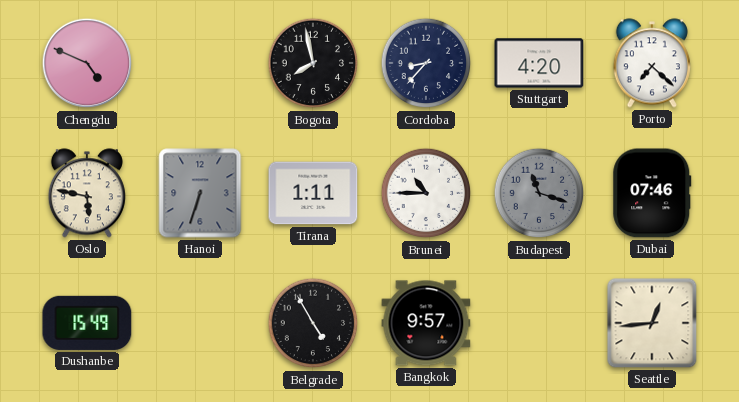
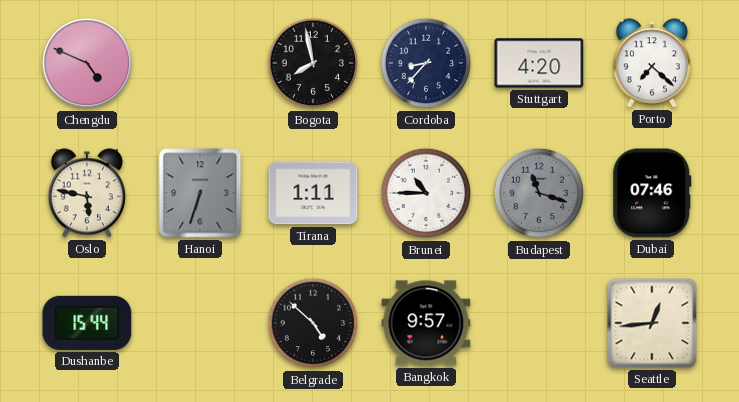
Dushanbe: 15:49 -> 15:44 (87, 323)
Belgrade: 4:55 -> 4:52 (313, 323)
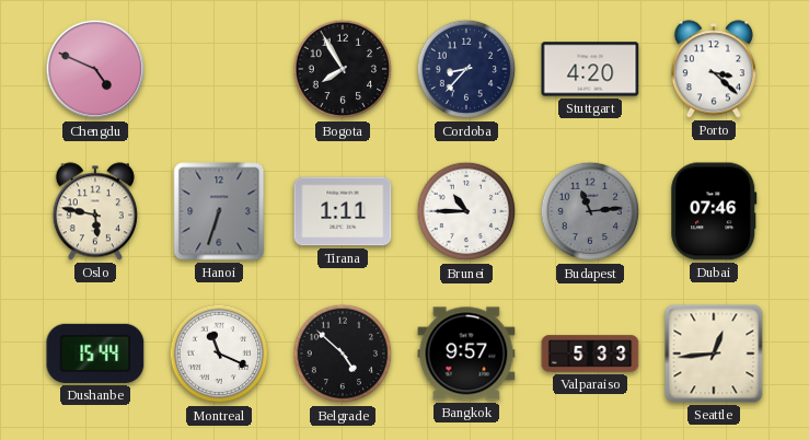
Bogota: 7:58 -> 7:55 (343, 69)
Porto: 7:22 -> 3:22 (714, 69)
Budapest: 11:18 -> 11:14 (590, 211)
Montreal: none -> 11:19 (219, 354)
Valparaiso: none -> 5:33 (590, 354)
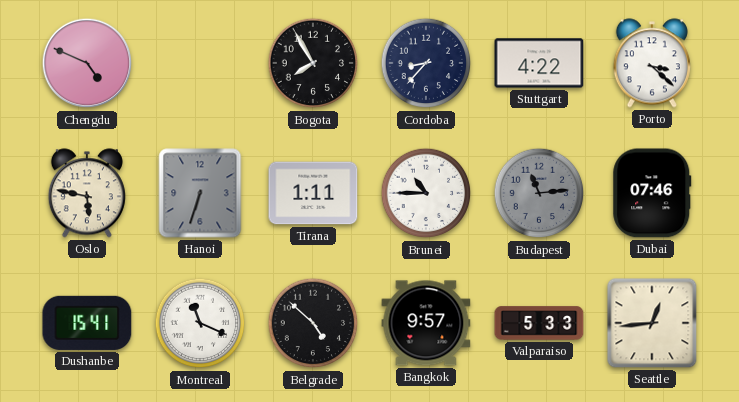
Stuttgart: 4:20 -> 4:22 (539, 63)
Dushanbe: 15:44 -> 15:41 (87, 323)
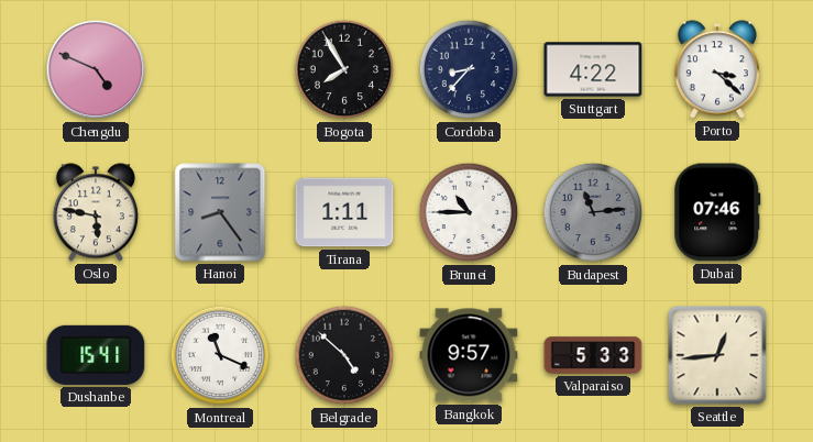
Hanoi: 6:33 -> 8:24 (220, 212)
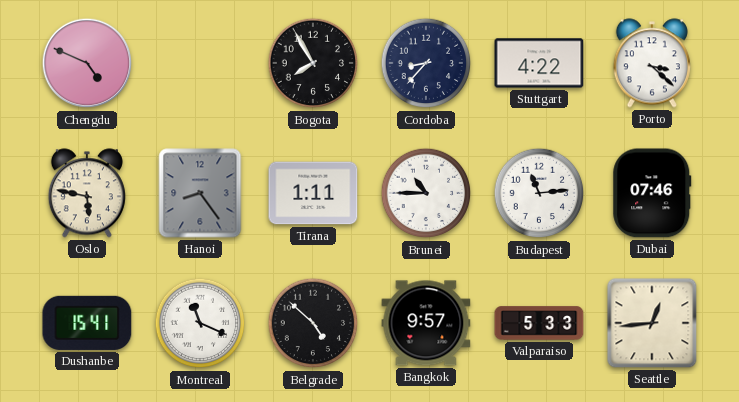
Budapest dial: grey -> white (539, 193)
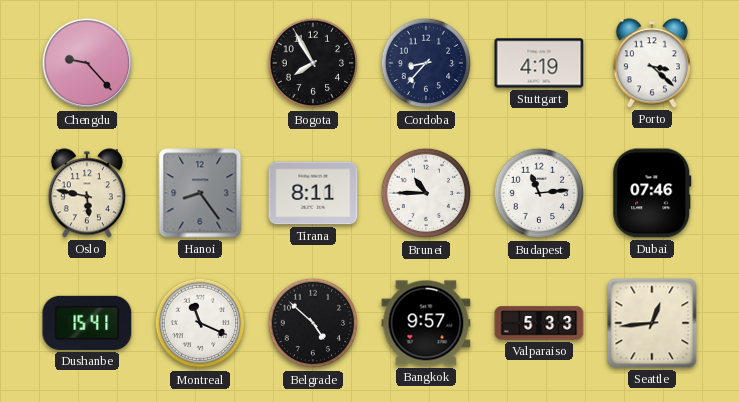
Chengdu: 4:49 -> 9:23 (87, 63)
Stuttgart: 4:22 -> 4:19 (539, 63)
Tirana: 1:11 -> 8:11 (313, 193)
